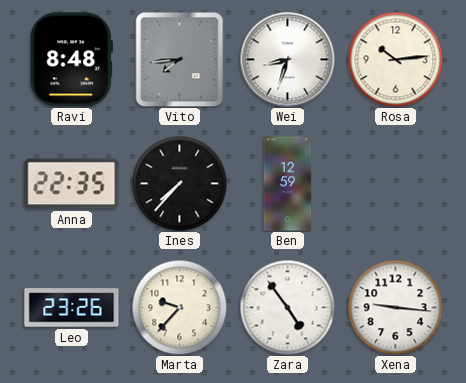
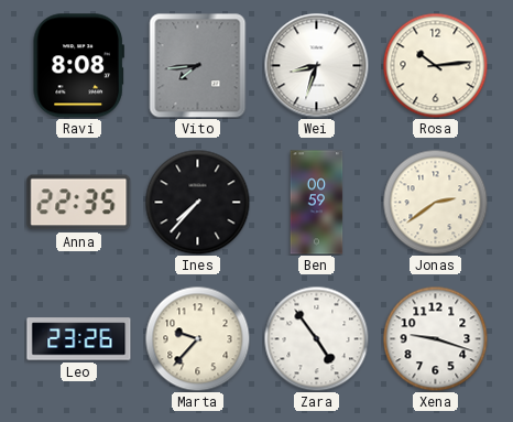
Ravi: 8:48 -> 8:08 (78, 66)
Ben: 12:59 -> 00:59 (317, 203)
Jonas: none -> 2:39 (435, 202)
Xena: 9:16 -> 9:18 (435, 338)
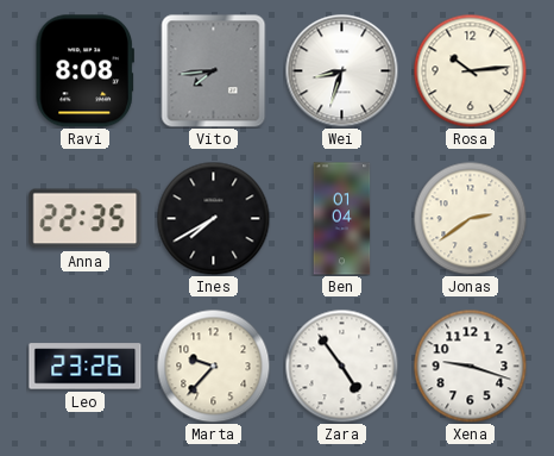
Ines: 7:37 -> 7:40 (213, 218)
Ben: 00:59 -> 01:04 (342, 219)
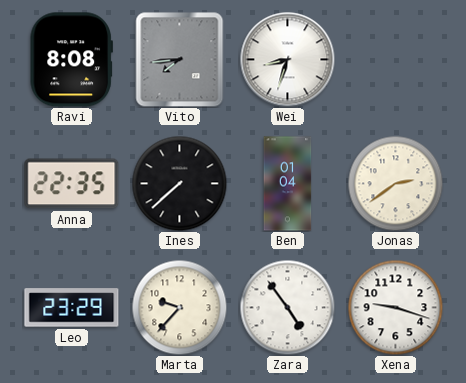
Rosa: 10:14 -> none (470, 70)
Ines: 7:40 -> 7:38 (179, 183)
Leo: 23:26 -> 23:29 (72, 308)
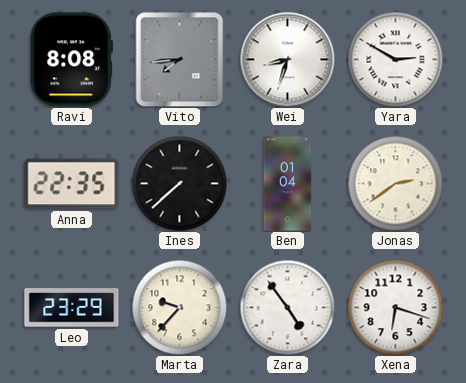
Yara: none -> 2:50 (395, 59)
Xena: 9:18 -> 6:18 (395, 307)
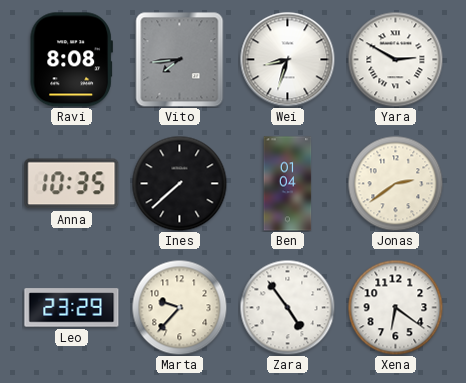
Anna: 22:35 -> 10:35 (72, 184)
Xena: 6:18 -> 6:21 (395, 307)
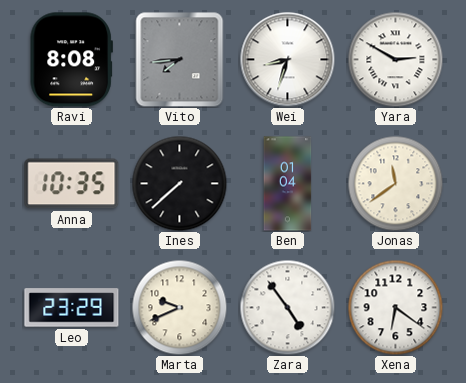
Jonas: 2:39 -> 11:39 (395, 183)
Marta: 9:37 -> 9:41 (179, 307)
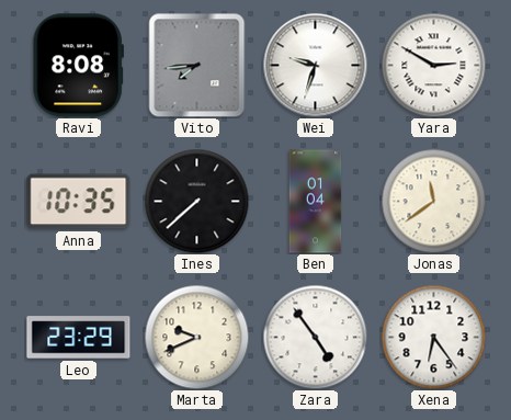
Wei: 8:33 -> 9:33 (315, 65)
Xena: 6:21 -> 6:24 (433, 337)
